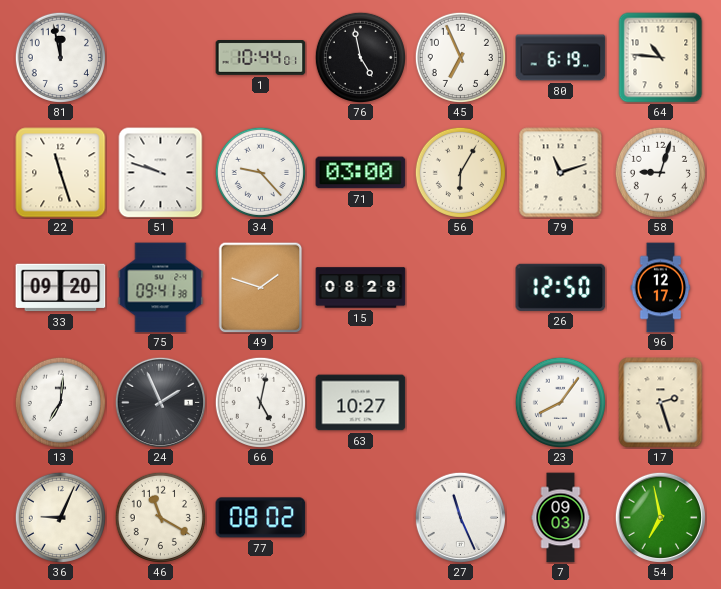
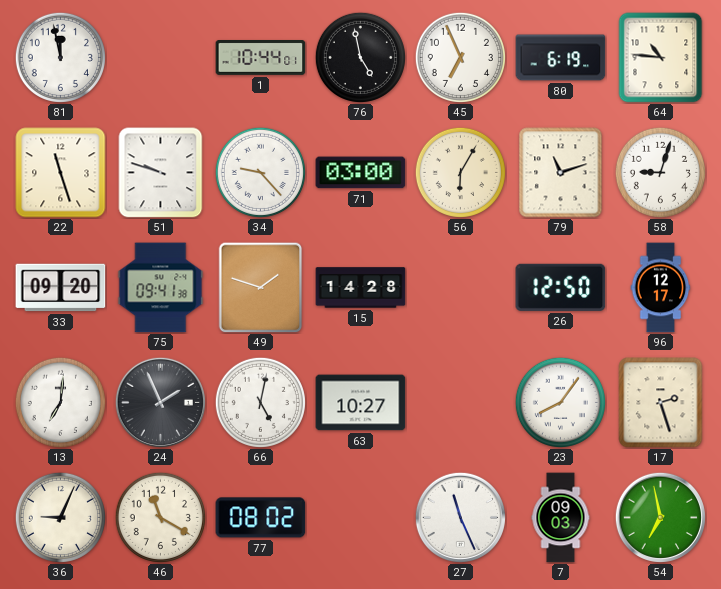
15: 08:28 -> 14:28 (361, 288)
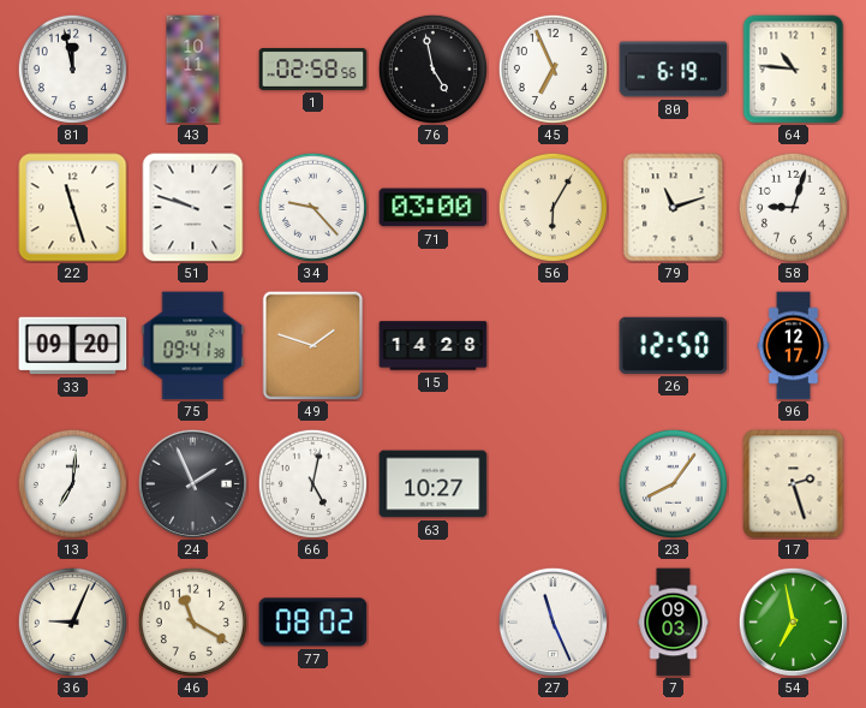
43: none -> 10:11 (193, 70)
1: 10:44 -> 02:58 (313, 70)
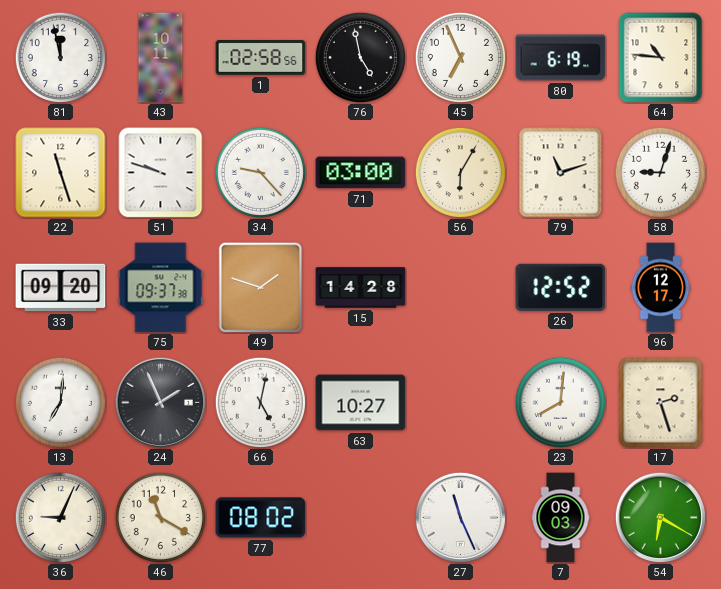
75: 09:41 -> 09:37 (161, 288)
26: 12:50 -> 12:52 (561, 287)
23: 8:06 -> 8:01 (560, 402)
54: 6:58 -> 6:20 (660, 517)
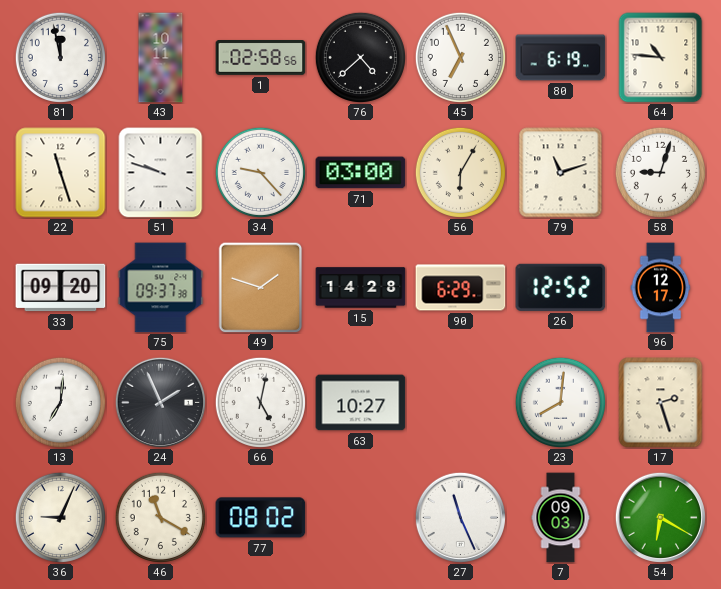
76: 4:58 -> 4:38 (360, 57)
90: none -> 6:29 (461, 288)
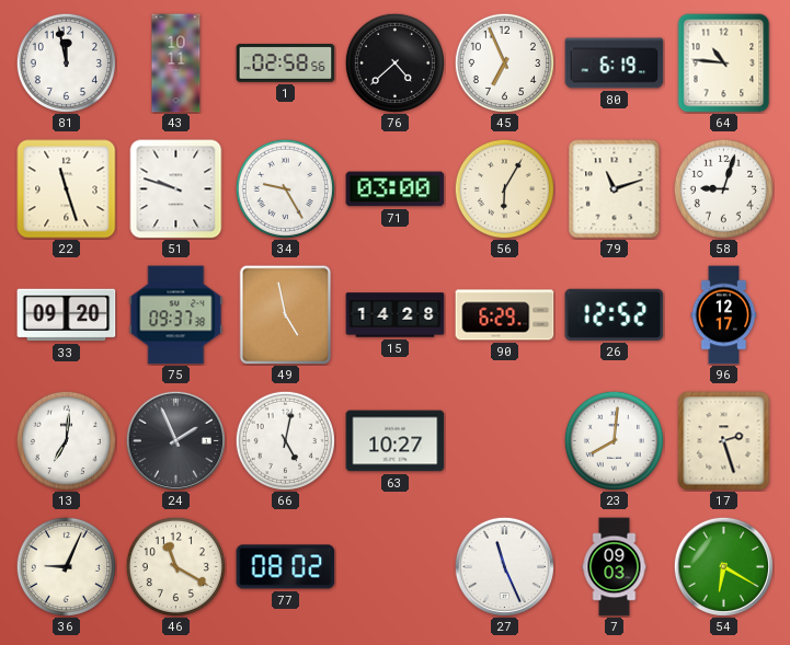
34: 9:23 -> 9:25 (285, 188)
49: 1:48 -> 4:58 (286, 314)
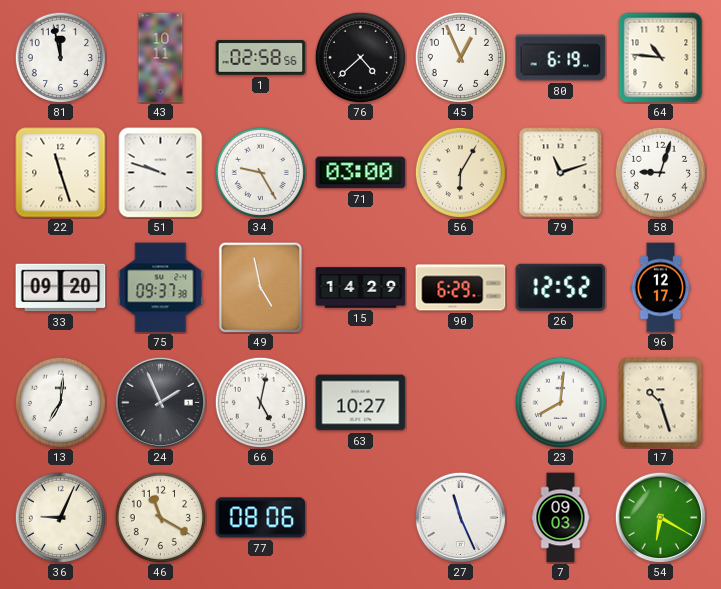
45: 6:56 -> 12:56 (460, 57)
15: 14:28 -> 14:29 (361, 288)
17: 2:27 -> 10:27 (661, 403)
77: 08:02 -> 08:06 (261, 518)
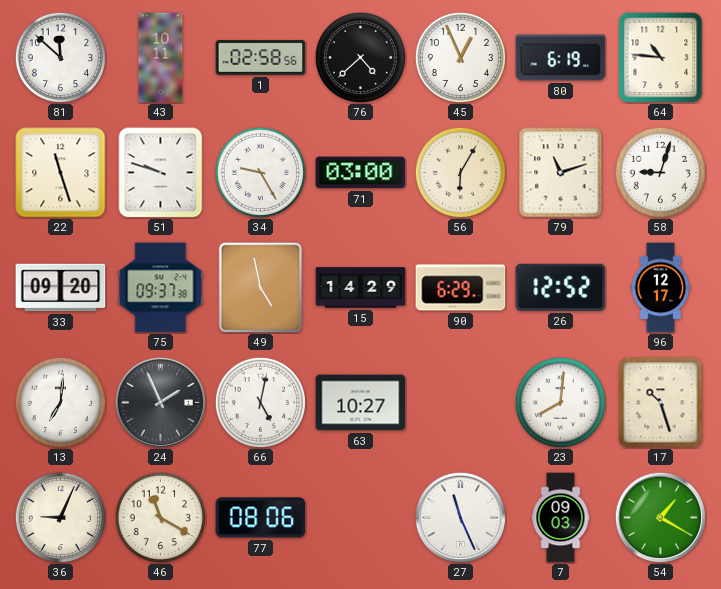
81: 11:58 -> 11:52 (60, 57)
54: 6:20 -> 1:20 (660, 517)
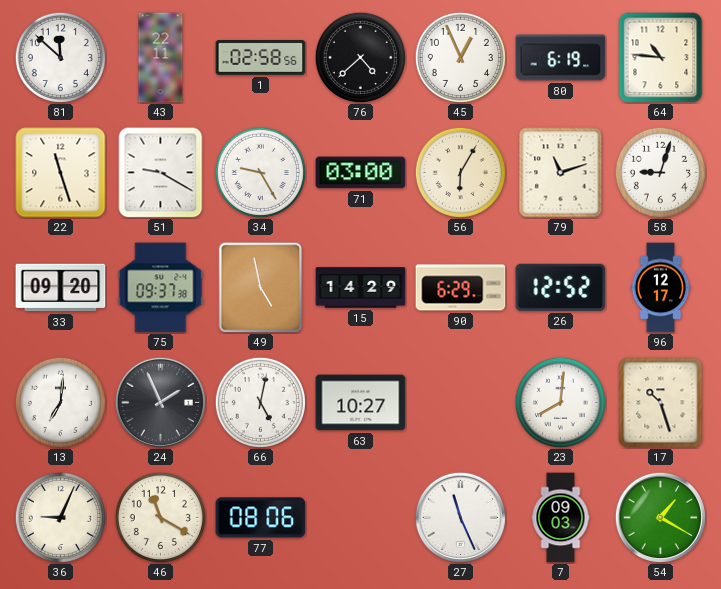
43: 10:11 -> 22:11 (161, 58)
51: 9:48 -> 9:20 (161, 173)
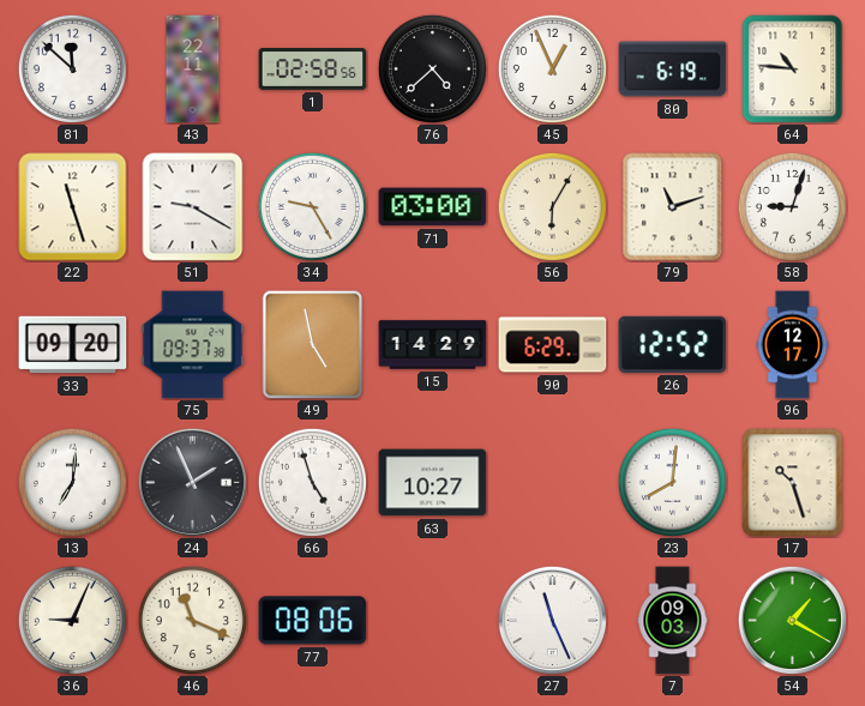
66: 5:02 -> 4:57 (312, 482)
46: 11:20 -> 11:19 (192, 620)
